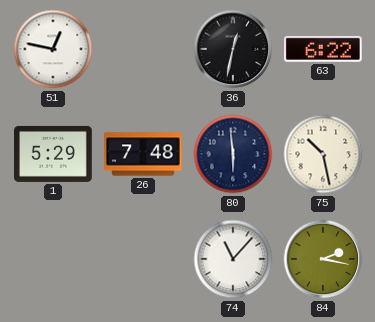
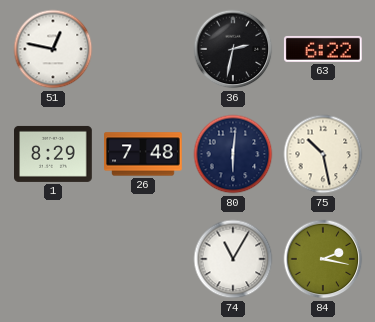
36: 12:32 -> 2:32 (233, 49)
1: 5:29 -> 8:29 (53, 154)
80: 5:59 -> 6:01 (233, 154)
74: 11:07 -> 11:05 (233, 259)
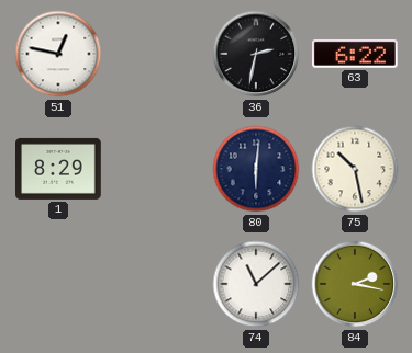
26: 7:48 -> none (144, 154)
74: 11:05 -> 11:08 (256, 284)
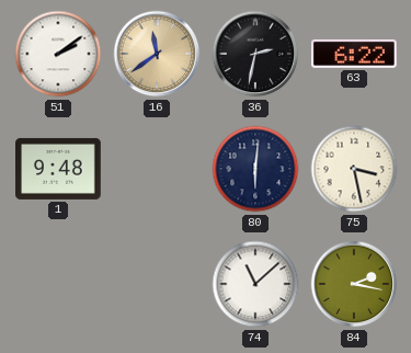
51: 12:47 -> 2:09 (58, 54)
16: none -> 11:39 (157, 54)
1: 8:29 -> 9:48 (58, 169)
75: 10:28 -> 3:28 (354, 169)
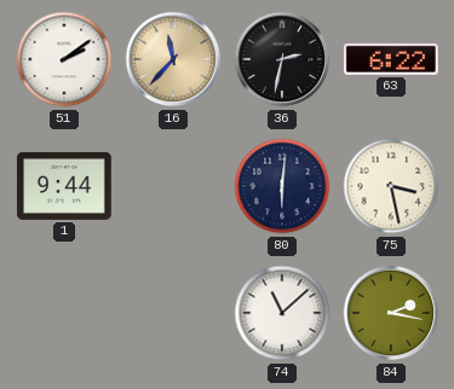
16: 11:39 -> 11:37 (173, 59)
1: 9:48 -> 9:44 (64, 186)
